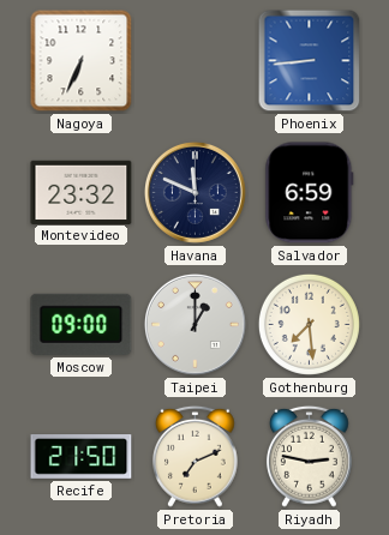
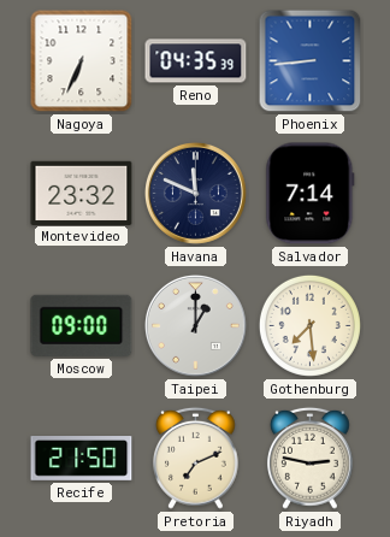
Reno: none -> 04:35 (196, 61)
Salvador: 6:59 -> 7:14 (311, 194)
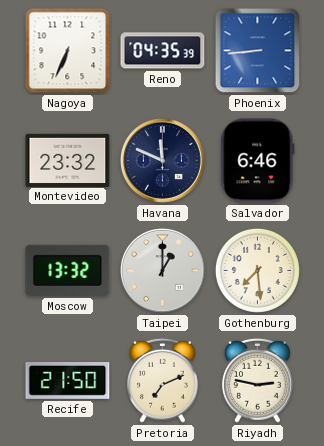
Salvador: 7:14 -> 6:46 (258, 161)
Moscow: 09:00 -> 13:32 (68, 270)
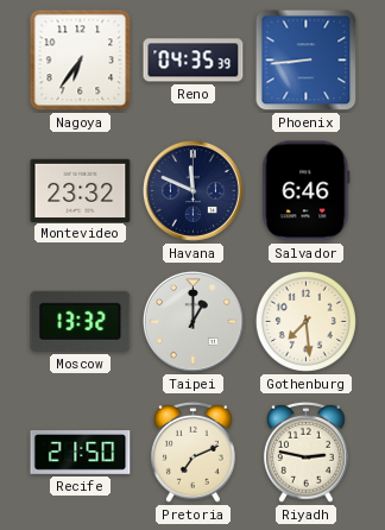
Nagoya: 6:34 -> 6:36 (81, 61)
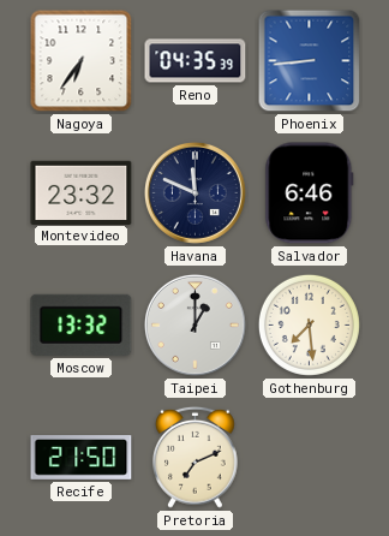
Riyadh: 2:47 -> none (307, 452)
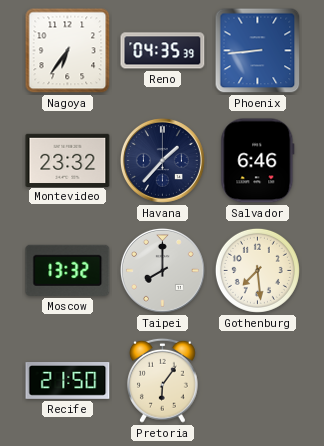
Havana: 11:49 -> 1:37 (162, 160)
Taipei: 1:00 -> 8:00 (162, 270)
Pretoria: 7:11 -> 6:06 (163, 380)
